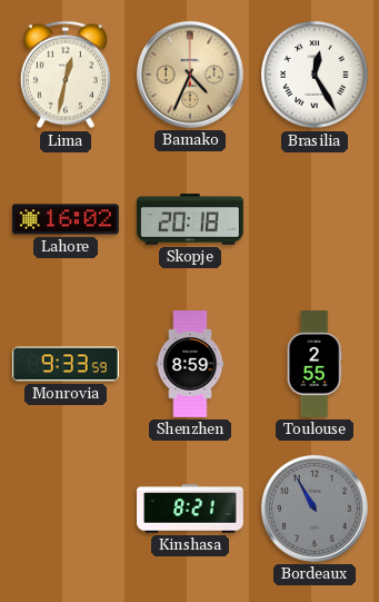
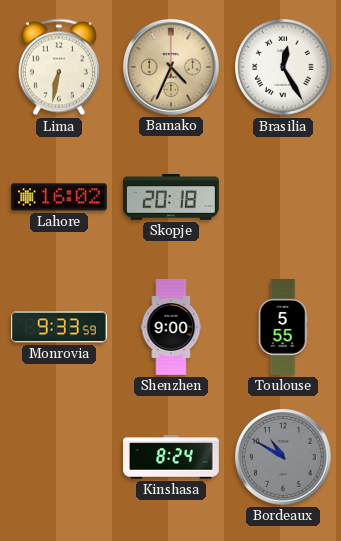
Lima: 12:32 -> 6:32 (59, 67)
Shenzhen: 8:59 -> 9:00 (171, 328)
Toulouse: 2:55 -> 5:55 (283, 327)
Kinshasa: 8:21 -> 8:24 (172, 457)
Bordeaux: 10:55 -> 10:50 (283, 457)
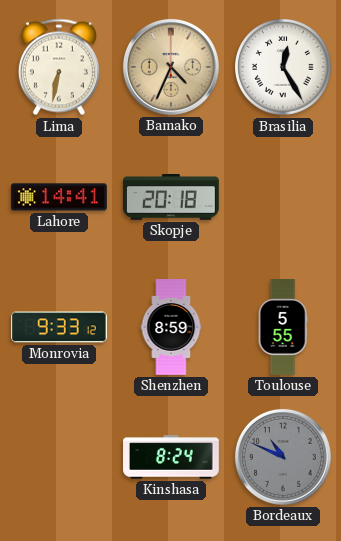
Lahore: 16:02 -> 14:41 (60, 197)
Monrovia: 9:33:59 -> 9:33:12 (60, 327)
Shenzhen: 9:00 -> 8:59 (171, 328)
Bordeaux: 10:50 -> 10:49 (283, 457)
